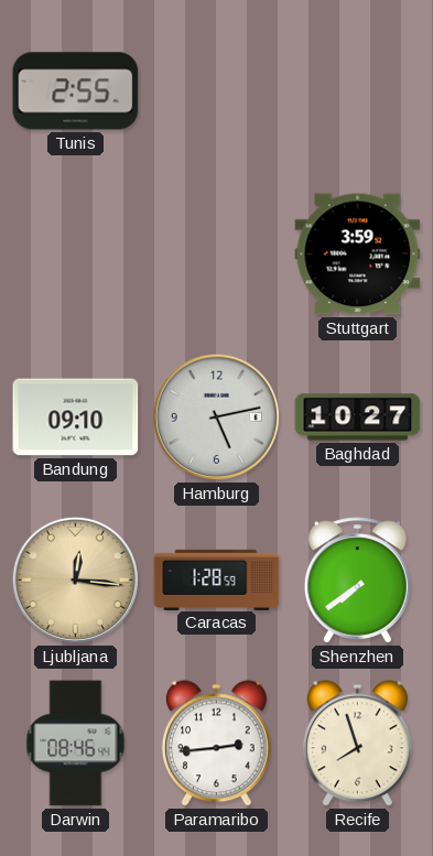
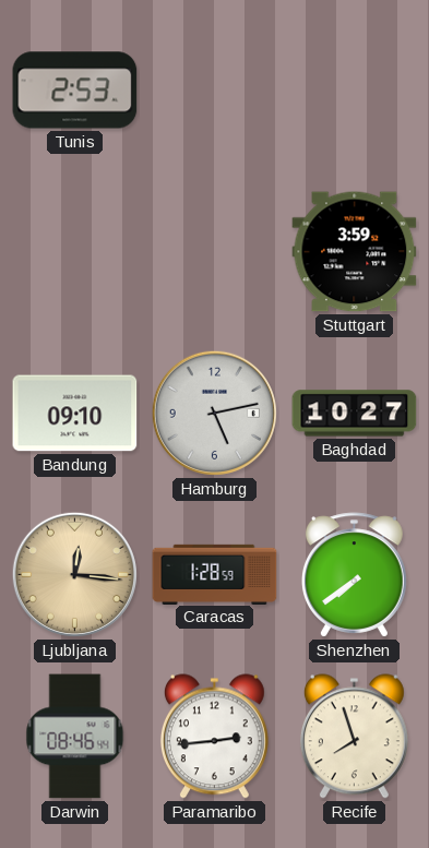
Tunis: 2:55 -> 2:53 (75, 91)
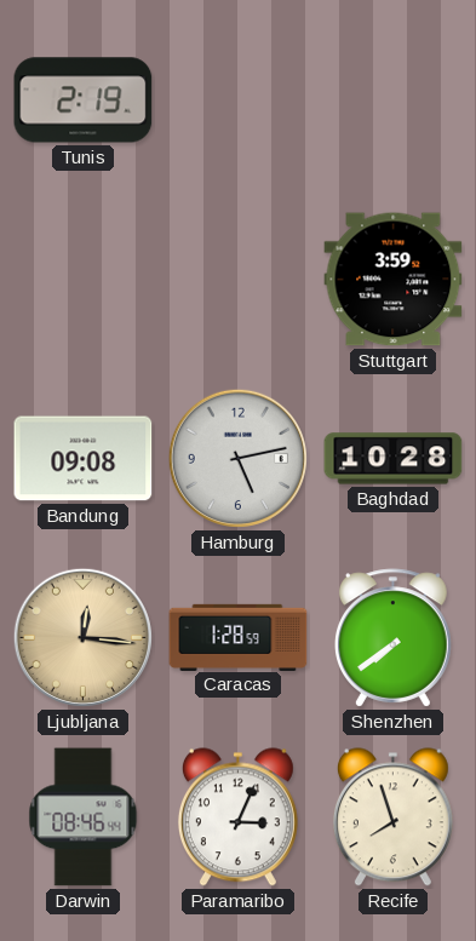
Tunis: 2:53 -> 2:19 (84, 101)
Bandung: 09:10 -> 09:08 (84, 459)
Baghdad: 10:27 -> 10:28 (394, 459)
Paramaribo: 2:44 -> 3:04 (237, 817)
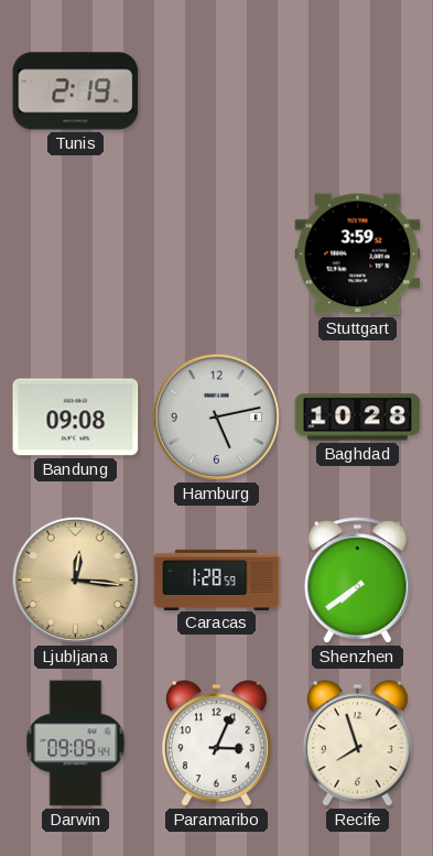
Darwin: 08:46 -> 09:09 (76, 744)
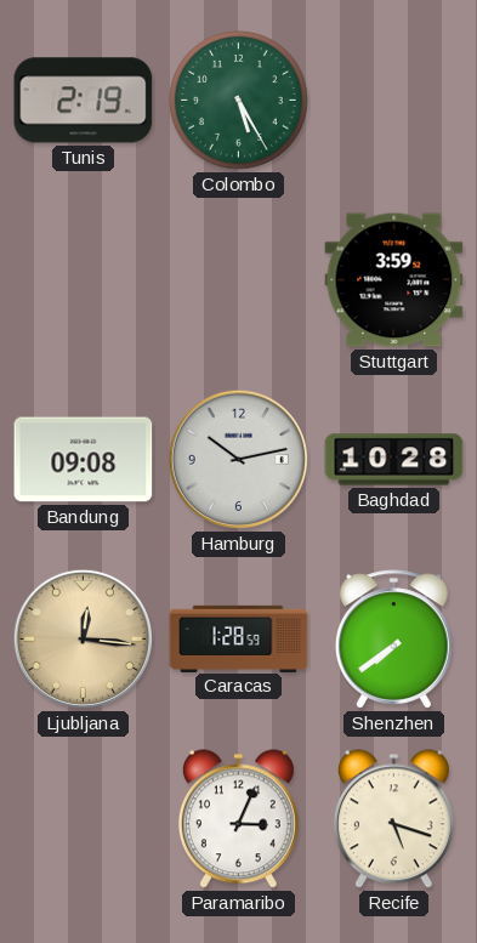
Colombo: none -> 5:25 (239, 101)
Hamburg: 5:13 -> 10:13 (238, 459)
Darwin: 09:09 -> none (76, 744)
Recife: 7:57 -> 5:18 (393, 819)
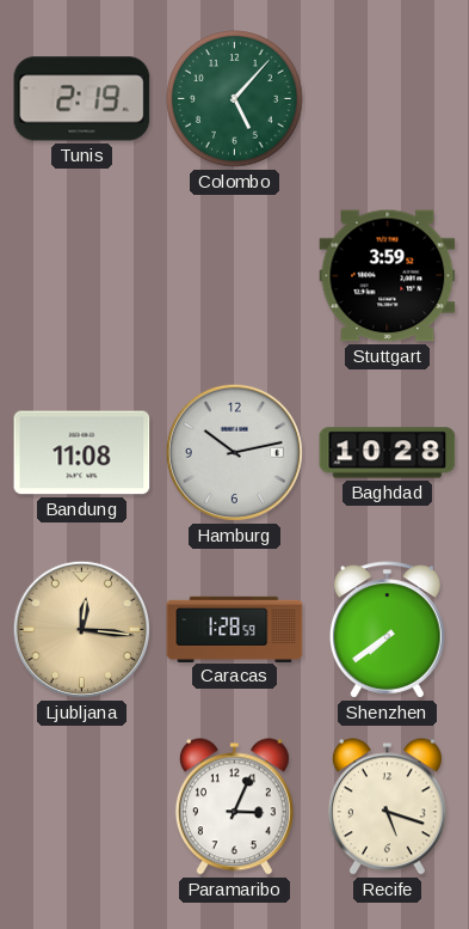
Colombo: 5:25 -> 5:07 (235, 99)
Bandung: 09:08 -> 11:08 (82, 453)
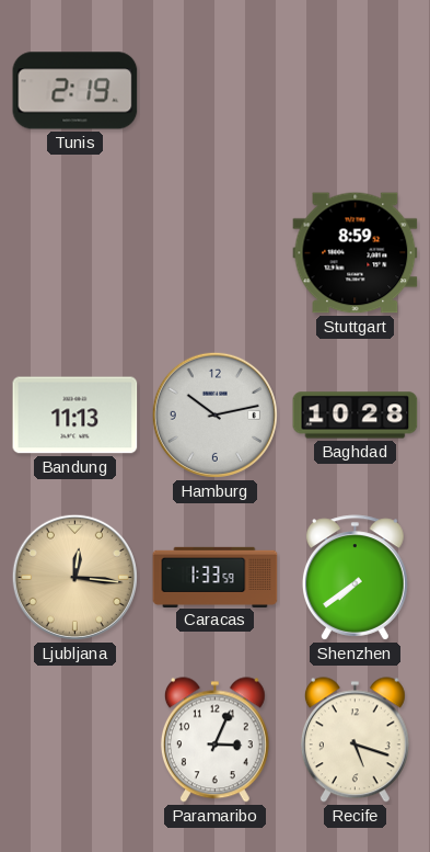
Colombo: 5:07 -> none (235, 99)
Stuttgart: 3:59 -> 8:59 (356, 253)
Bandung: 11:08 -> 11:13 (75, 416)
Caracas: 1:28 -> 1:33 (216, 577)
